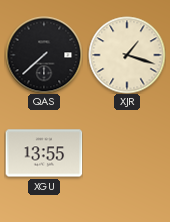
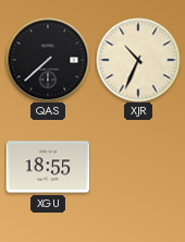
XJR: 1:18 -> 10:34 (138, 60)
XGU: 13:55 -> 18:55 (48, 167)
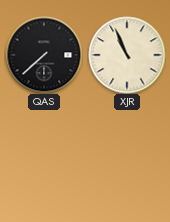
XJR: 10:34 -> 10:56 (127, 55)
XGU: 18:55 -> none (48, 167)
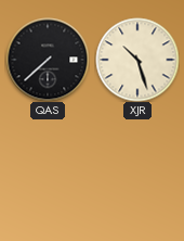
XJR: 10:56 -> 10:27 (137, 60)
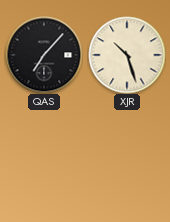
QAS: 7:38 -> 7:07 (44, 55)
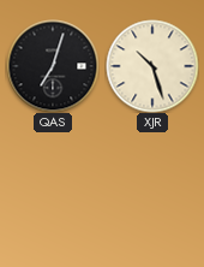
QAS: 7:07 -> 7:03 (53, 66)
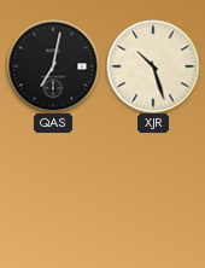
QAS: 7:03 -> 7:02 (53, 66)
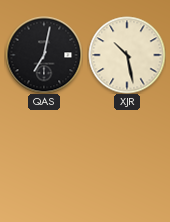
XJR: 10:27 -> 10:28 (127, 55)
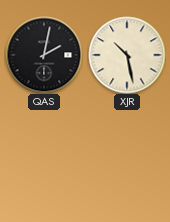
QAS: 7:02 -> 2:02 (44, 55)
